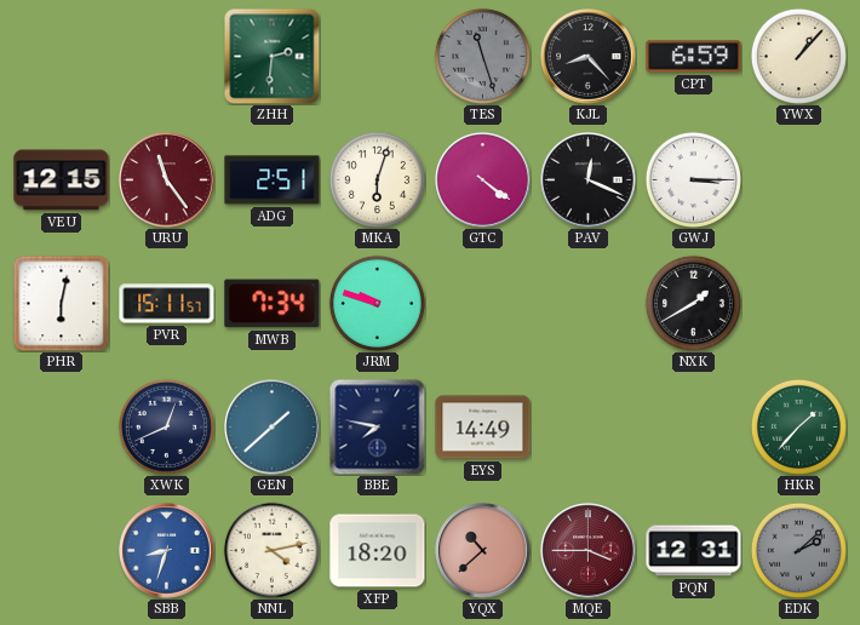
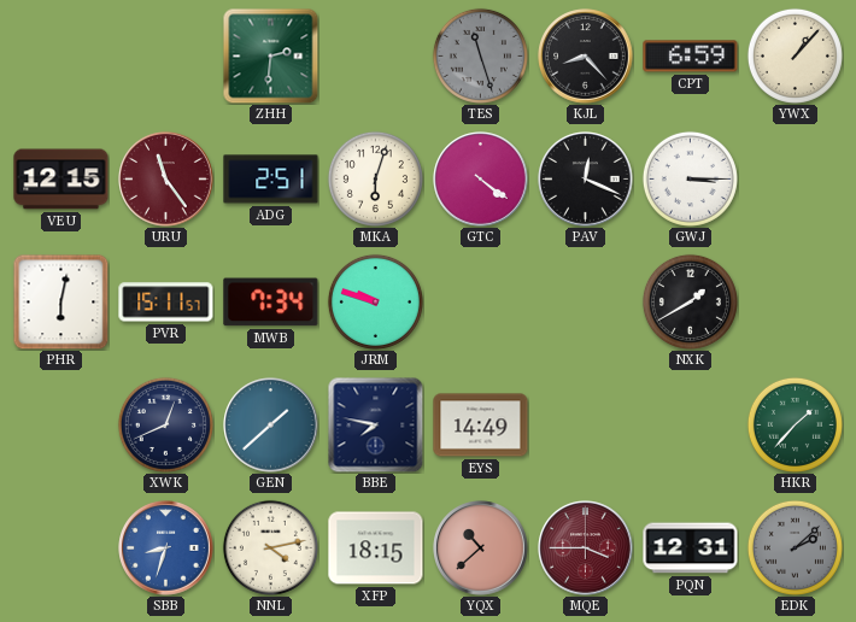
XFP: 18:20 -> 18:15 (376, 548)
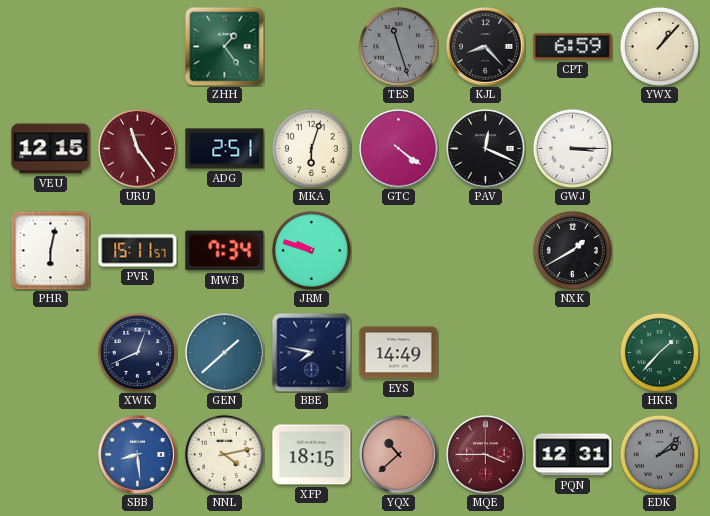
ZHH: 2:31 -> 1:24 (224, 46)
SBB: 8:33 -> 8:29 (138, 455)
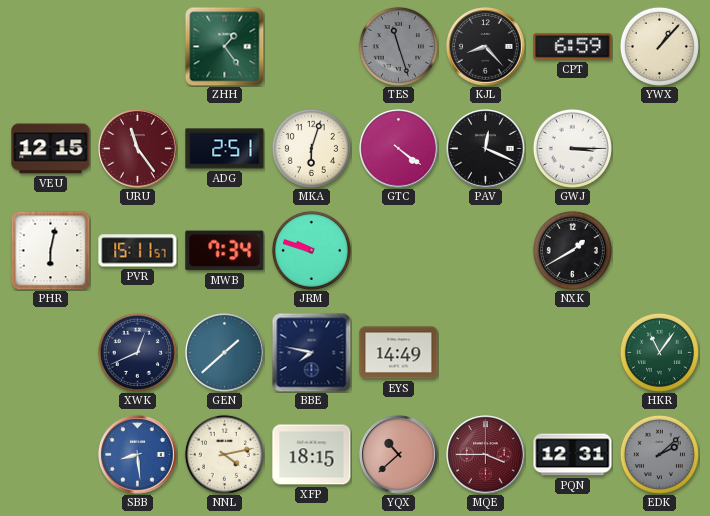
HKR: 1:37 -> 11:06 (659, 352)
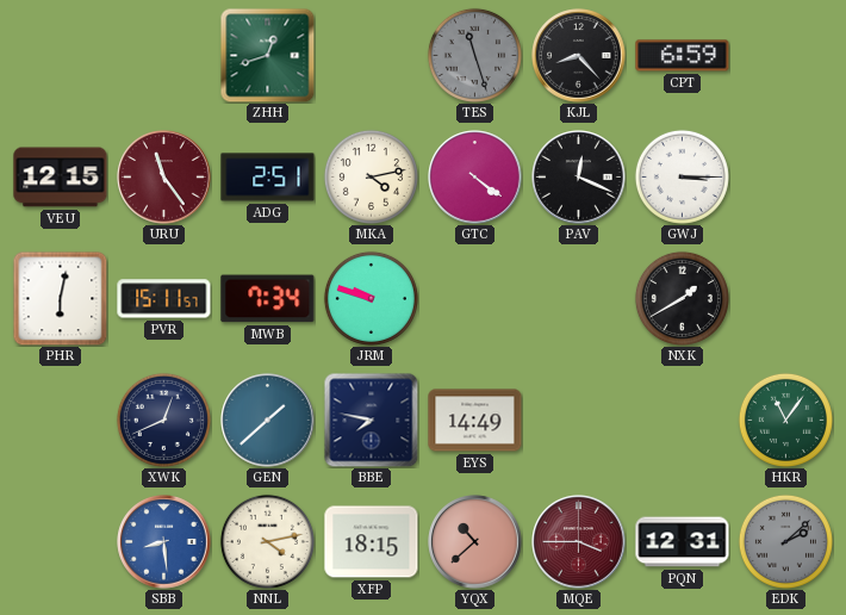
ZHH: 1:24 -> 12:42 (267, 55)
YWX: 1:07 -> none (659, 46)
MKA: 6:03 -> 4:13 (371, 176)
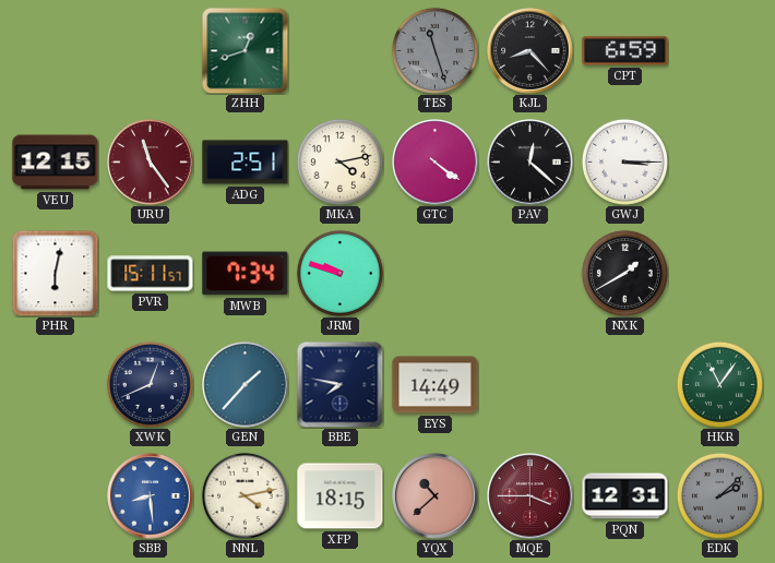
PAV: 12:19 -> 12:22 (530, 163)
GEN: 1:38 -> 1:37 (246, 385)
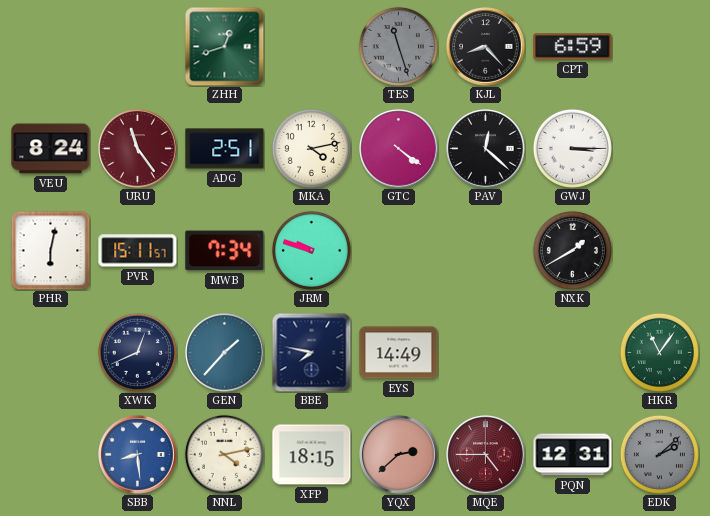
VEU: 12:15 -> 8:24 (51, 149)
YQX: 10:38 -> 2:38 (399, 455)
MQE: 3:45 -> 4:45 (486, 455)
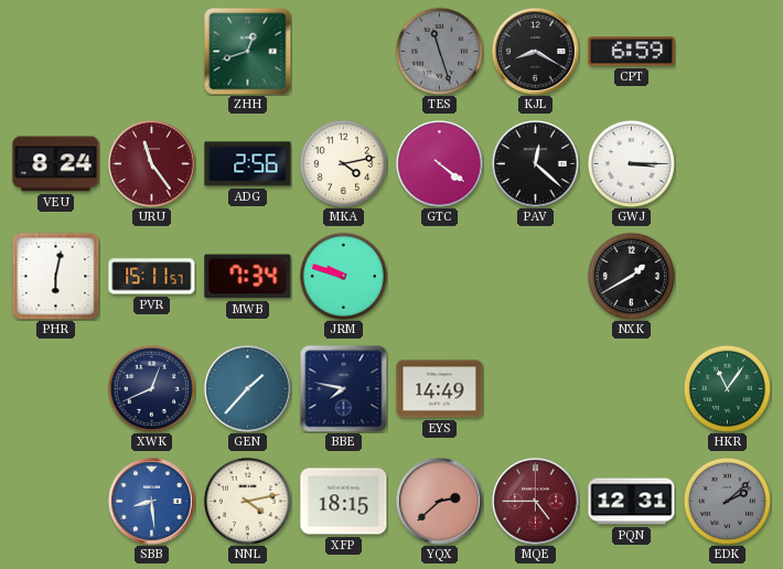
KJL: 8:23 -> 8:20 (536, 52)
ADG: 2:51 -> 2:56 (248, 164)
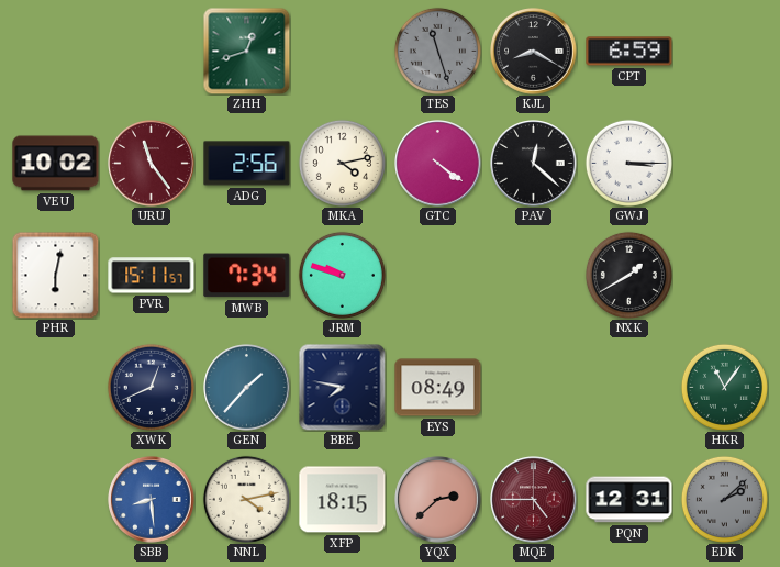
VEU: 8:24 -> 10:02 (56, 164)
EYS: 14:49 -> 08:49 (438, 388)
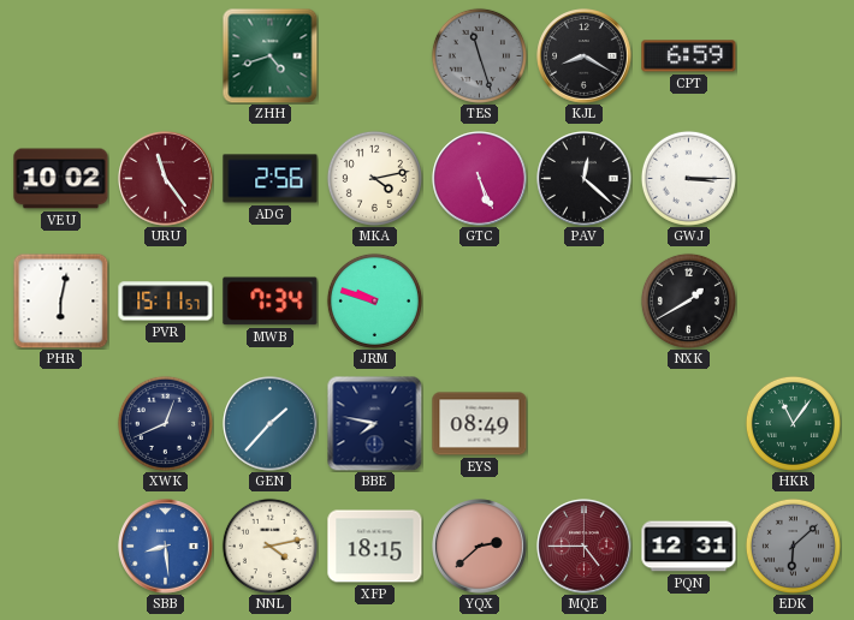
ZHH: 12:42 -> 4:42 (269, 55)
GTC: 4:21 -> 5:26 (480, 179)
EDK: 2:08 -> 6:08 (793, 546)
